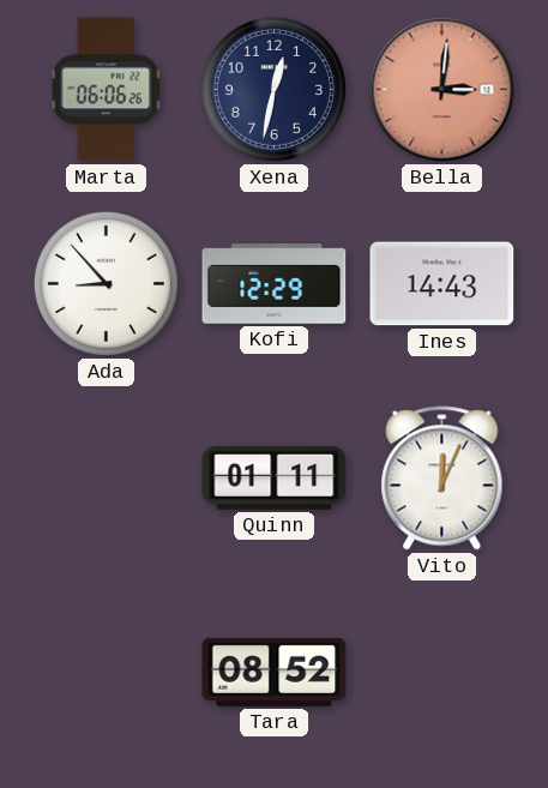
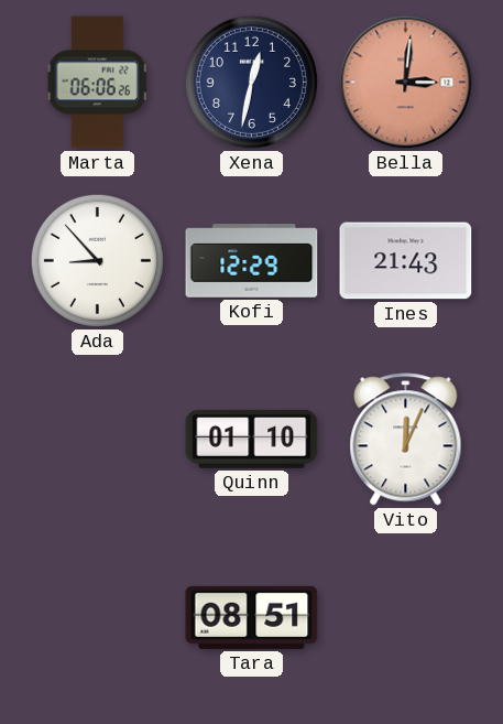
Ines: 14:43 -> 21:43 (406, 261)
Quinn: 01:11 -> 01:10 (252, 439)
Tara: 08:52 -> 08:51 (252, 617)
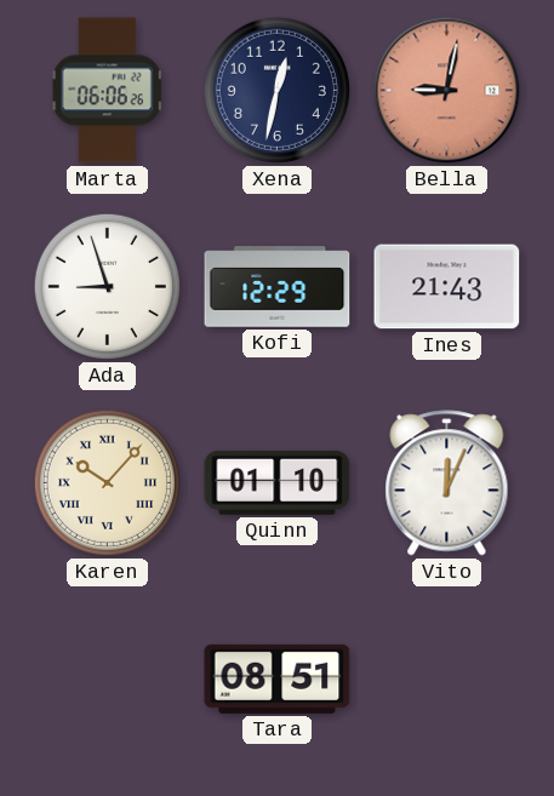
Bella: 3:01 -> 9:02 (447, 91)
Ada: 8:53 -> 8:57 (107, 286)
Karen: none -> 10:07 (107, 482)
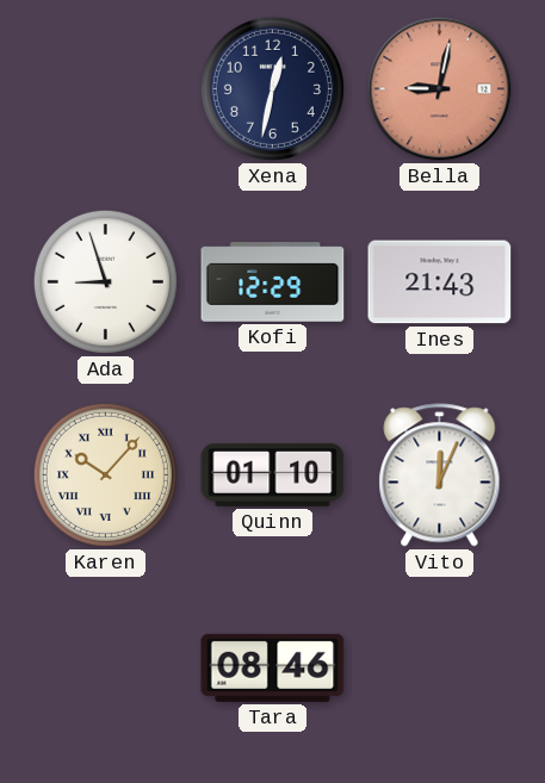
Marta: 06:06 -> none (107, 91)
Tara: 08:51 -> 08:46 (273, 667)
